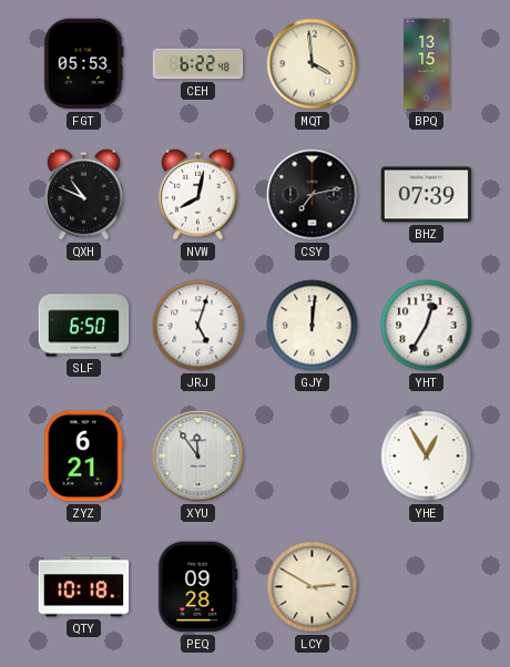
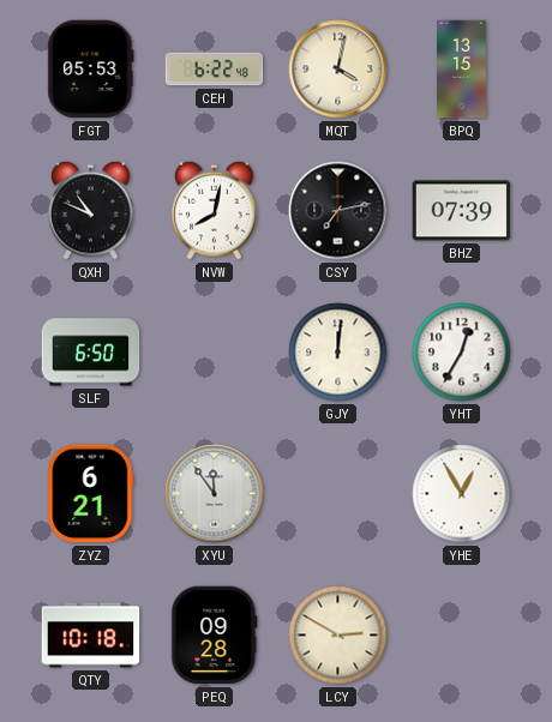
MQT: 3:59 -> 4:02 (338, 70)
JRJ: 5:03 -> none (198, 326)
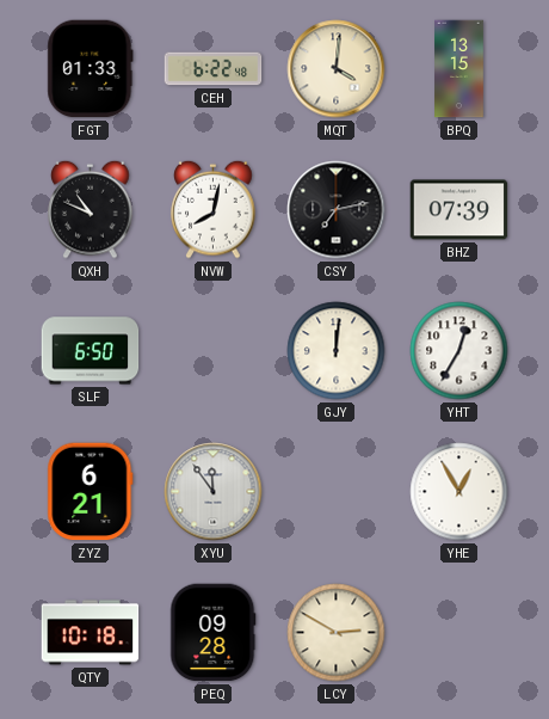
FGT: 05:53 -> 01:33 (91, 69)
MQT: 4:02 -> 4:01 (337, 69)
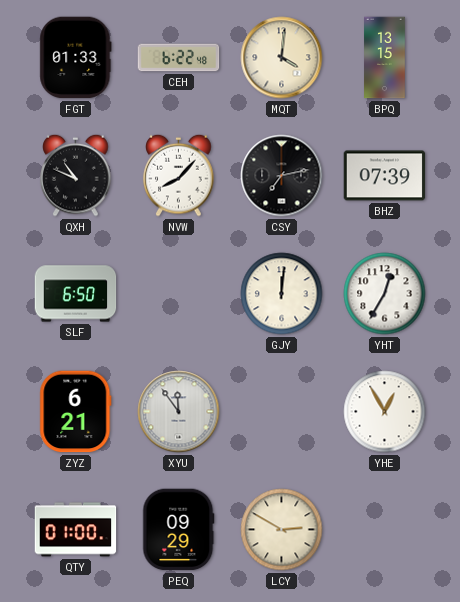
NVW: 8:02 -> 8:07 (179, 175)
QTY: 10:18 -> 01:00 (76, 530)
PEQ: 09:28 -> 09:29 (179, 530)
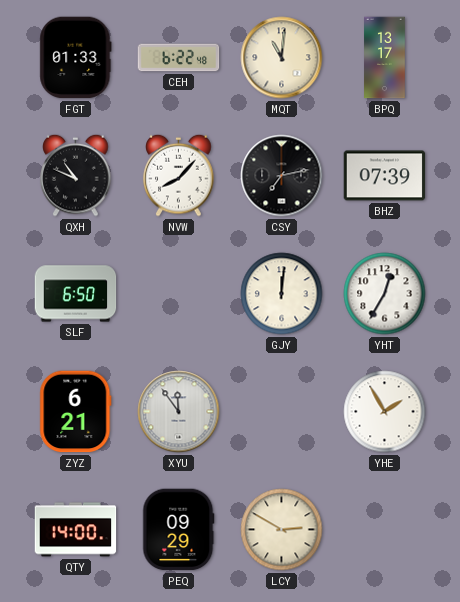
MQT: 4:01 -> 11:01 (282, 58)
BPQ: 13:15 -> 13:17 (385, 58)
YHE: 12:55 -> 1:55 (385, 412)
QTY: 01:00 -> 14:00 (76, 530)
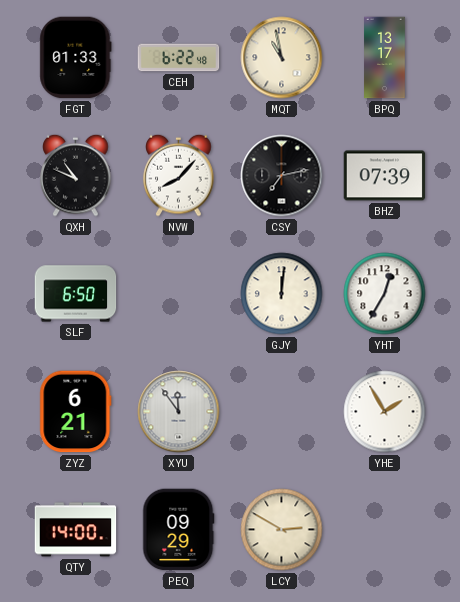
MQT: 11:01 -> 10:58 (282, 58)
